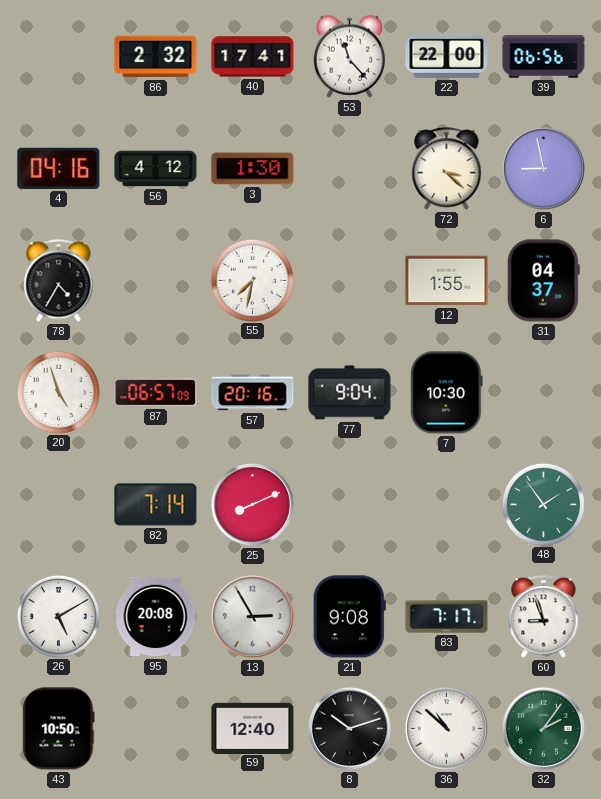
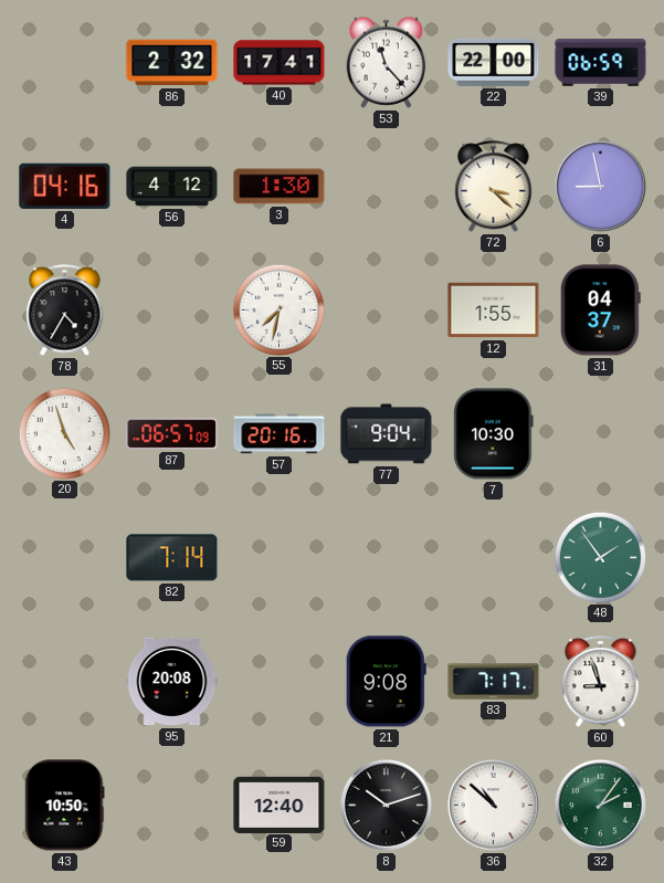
39: 06:56 -> 06:59 (601, 63)
25: 8:11 -> none (252, 504)
26: 5:10 -> none (58, 616)
13: 2:55 -> none (252, 616)
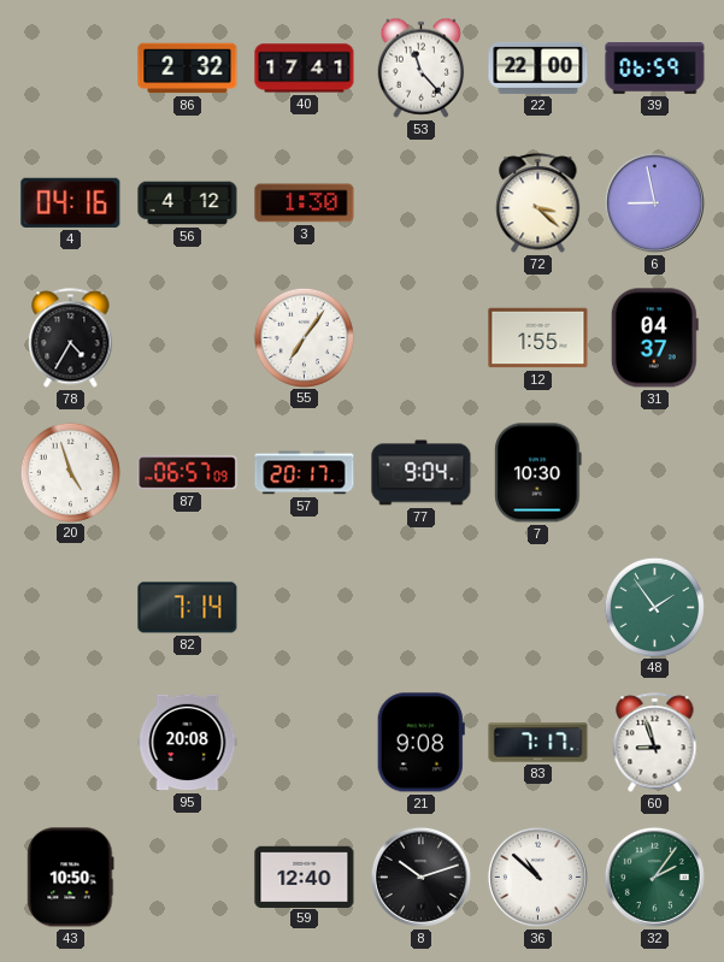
55: 7:32 -> 7:06 (304, 337)
57: 20:16 -> 20:17 (305, 473)
